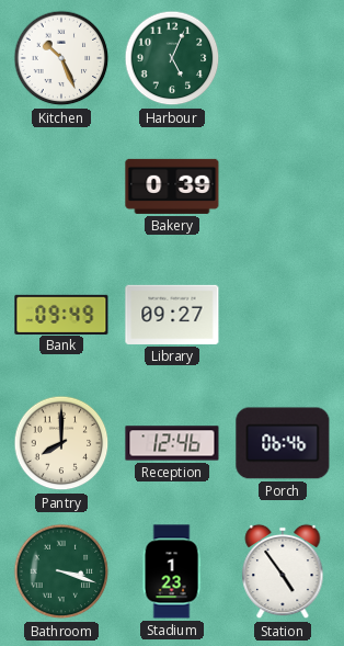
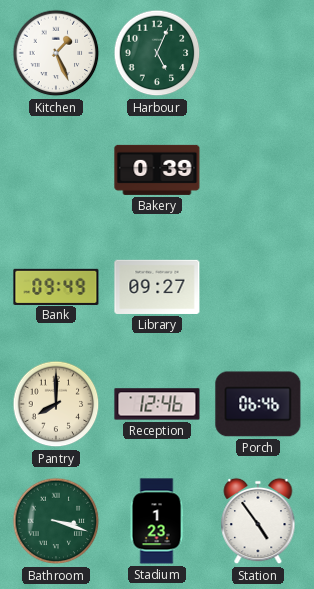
Kitchen: 10:26 -> 1:26 (56, 53)
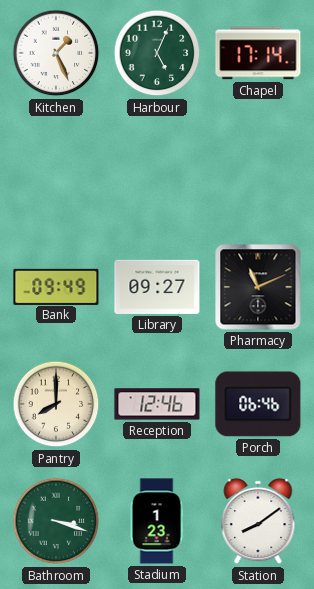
Chapel: none -> 17:14 (258, 53)
Bakery: 0:39 -> none (157, 170)
Pharmacy: none -> 11:11 (258, 287)
Station: 4:54 -> 8:09 (258, 521)
